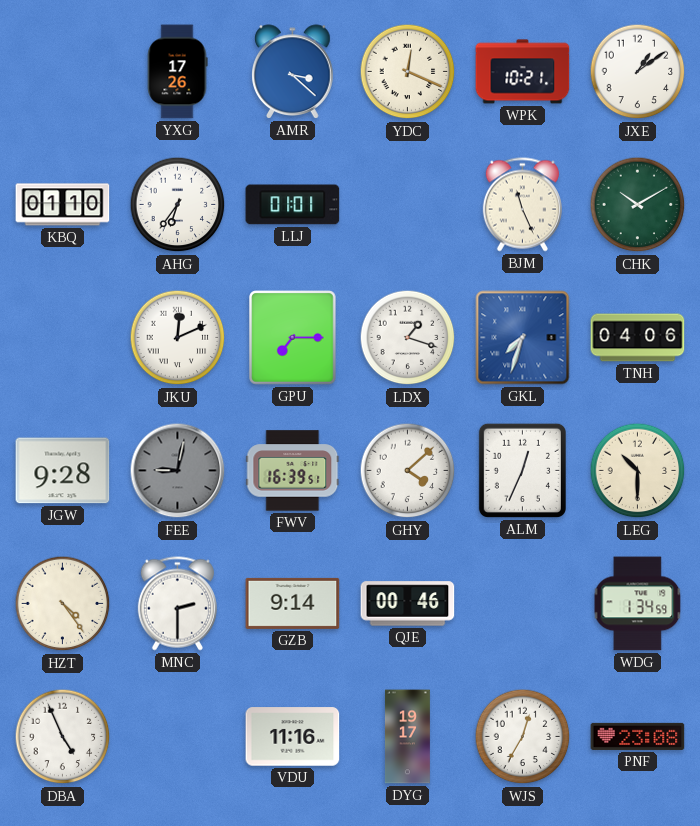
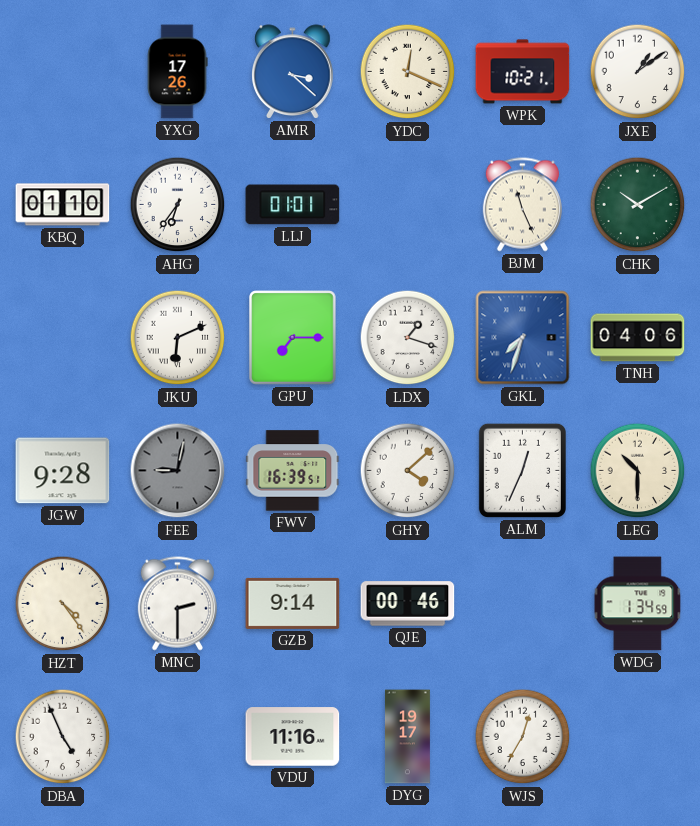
JKU: 12:11 -> 6:11 (178, 338)
PNF: 23:08 -> none (638, 736)
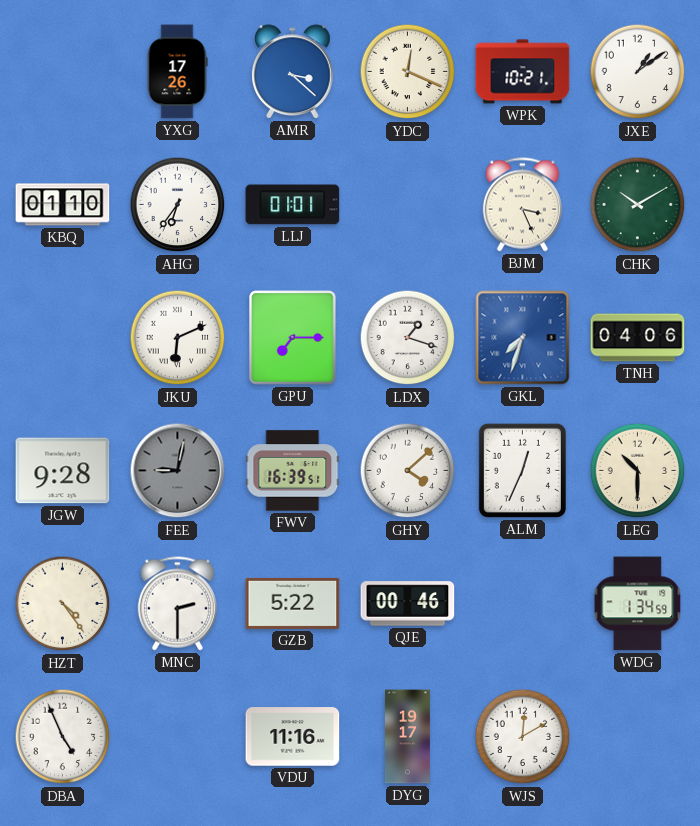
BJM: 11:26 -> 3:26 (522, 205)
GZB: 9:14 -> 5:22 (293, 603)
WJS: 12:35 -> 12:10 (523, 737)
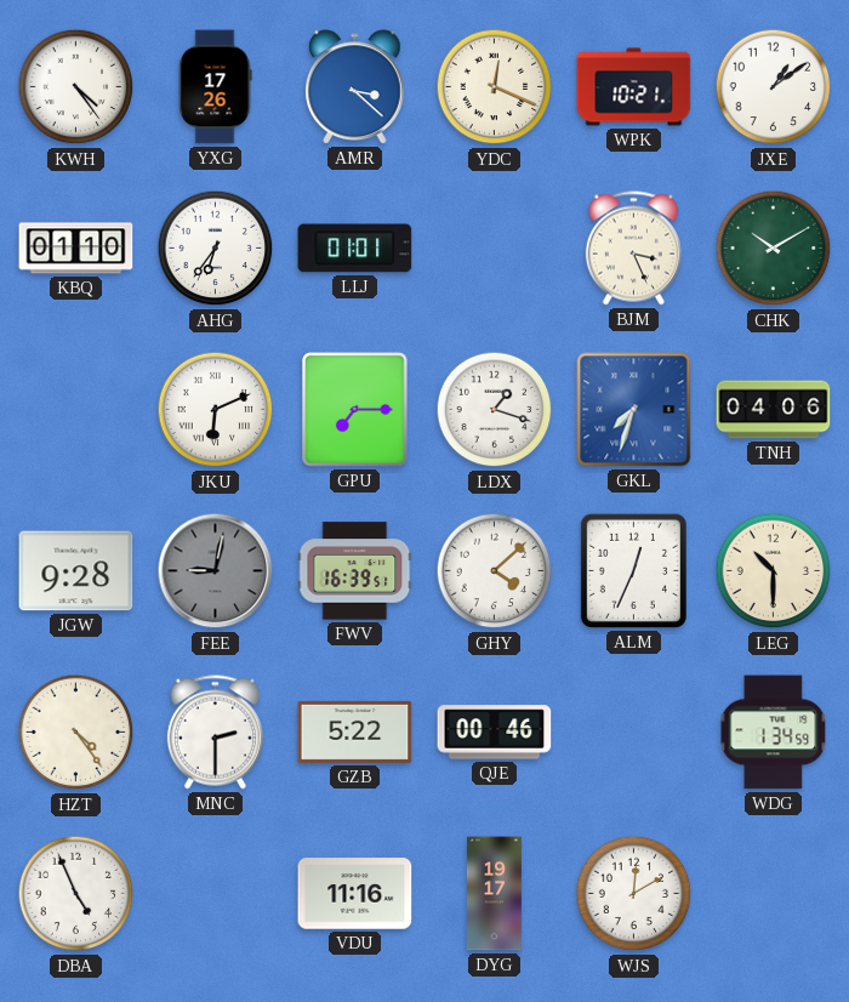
KWH: none -> 4:24 (76, 87)
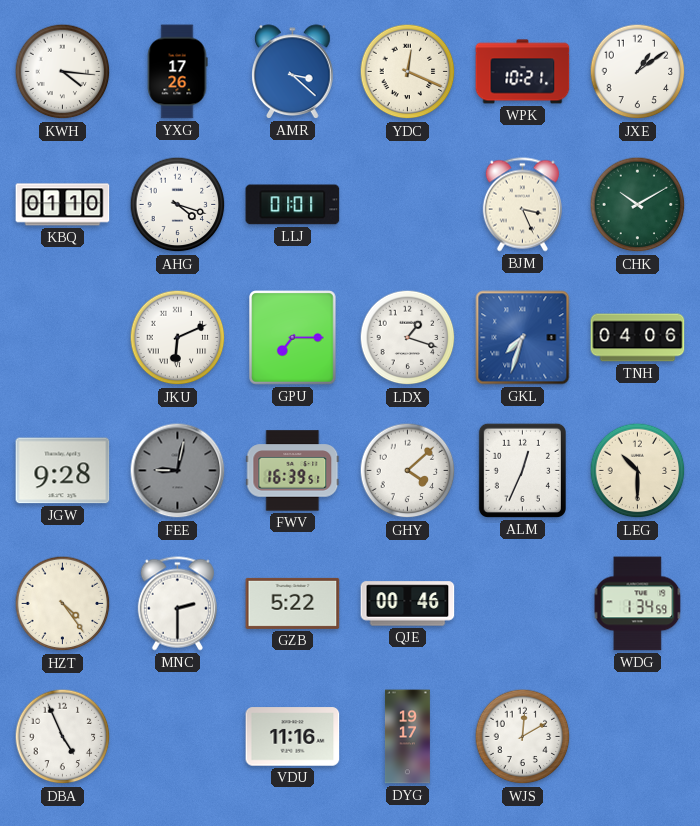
KWH: 4:24 -> 4:16 (63, 72)
AHG: 6:36 -> 4:18 (178, 205)
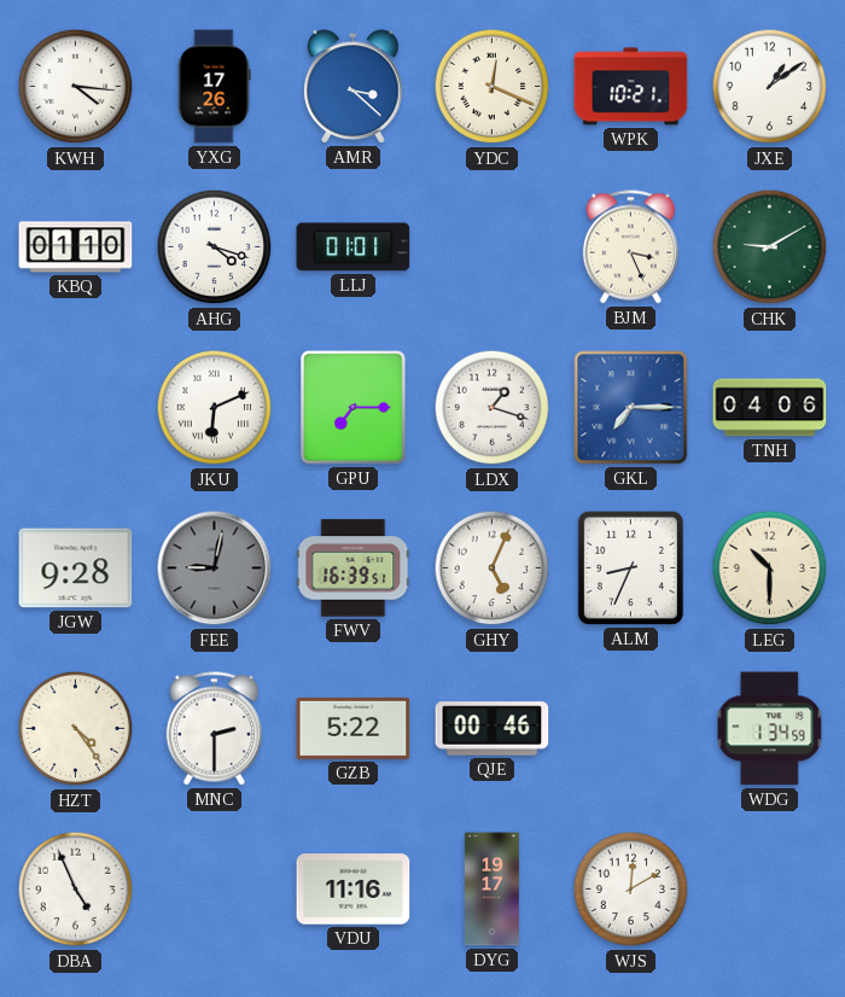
CHK: 10:10 -> 9:10 (770, 247)
GKL: 7:33 -> 7:15 (631, 408)
GHY: 4:08 -> 5:04 (493, 569)
ALM: 12:34 -> 8:34 (630, 567)
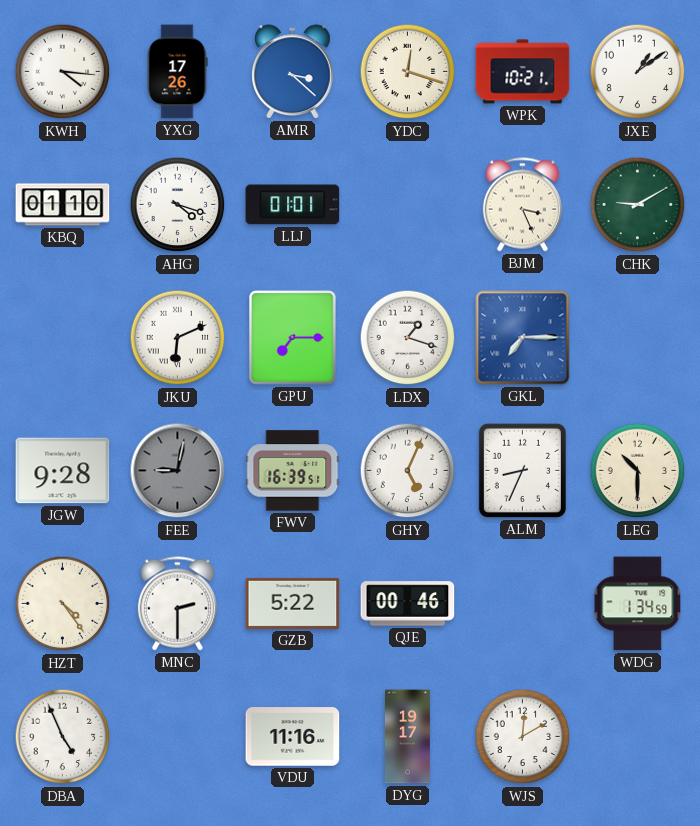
YDC: 12:19 -> 12:18 (408, 72)
TNH: 04:06 -> none (770, 408)
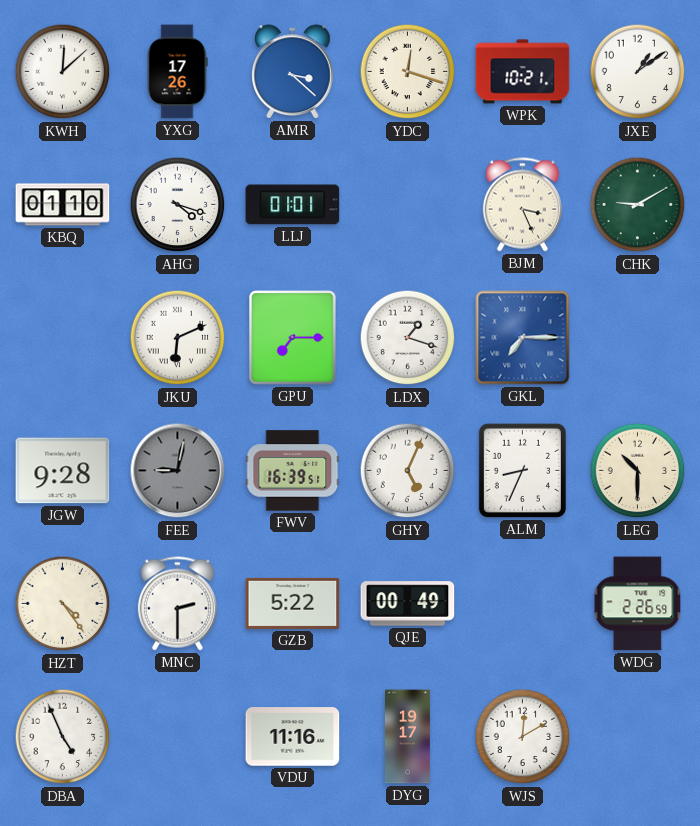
KWH: 4:16 -> 12:08 (63, 72)
QJE: 00:46 -> 00:49 (408, 604)
WDG: 1:34 -> 2:26 (638, 604)
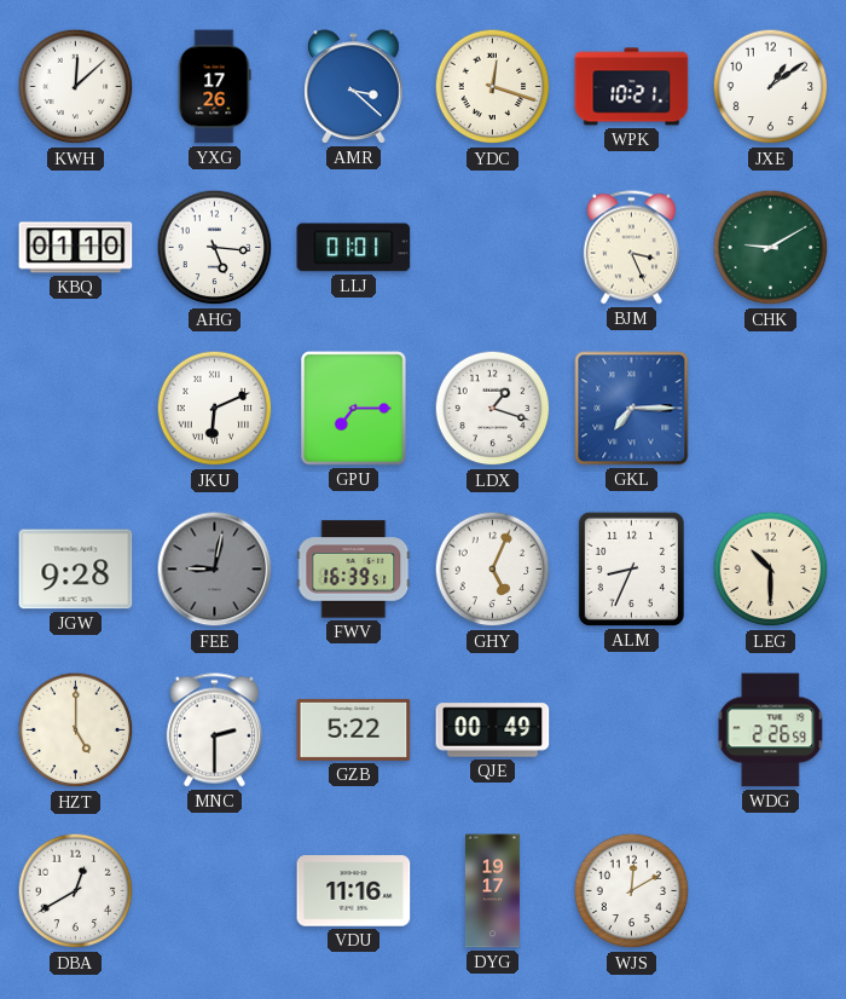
AHG: 4:18 -> 5:16 (215, 248)
HZT: 4:24 -> 5:00 (76, 731)
DBA: 4:56 -> 12:40 (76, 891)
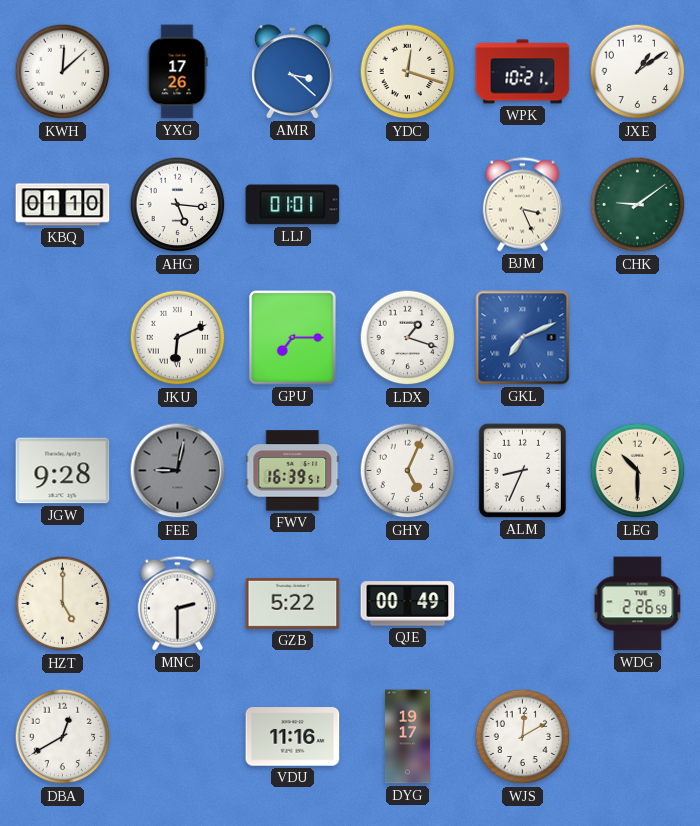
CHK: 9:10 -> 9:09 (638, 205)
GKL: 7:15 -> 7:11 (523, 338)
